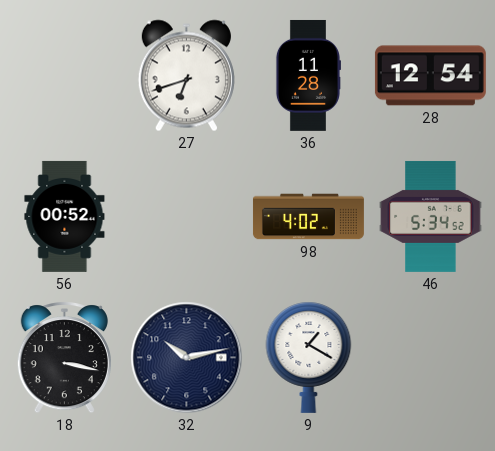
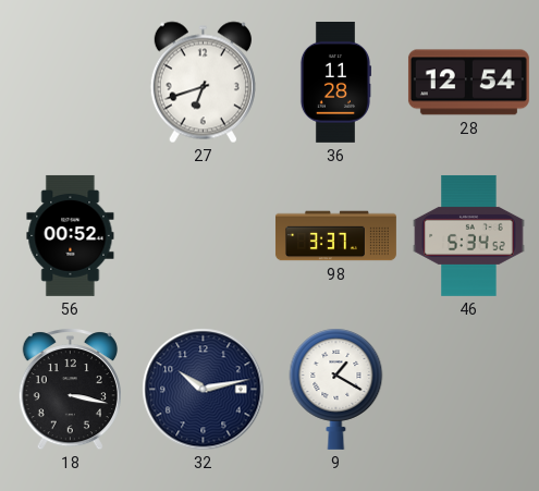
98: 4:02 -> 3:37 (335, 236)
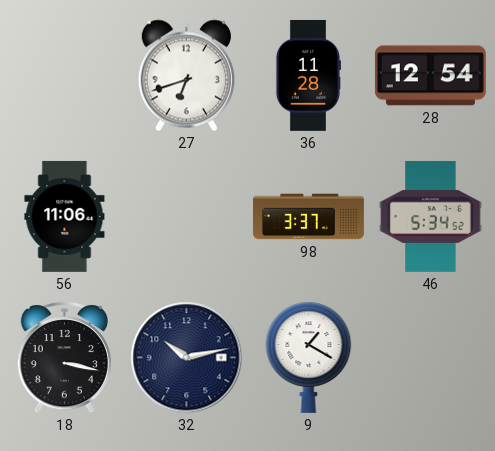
56: 00:52 -> 11:06 (65, 216)
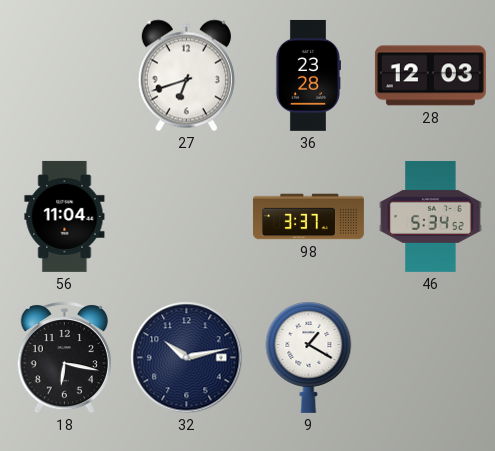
36: 11:28 -> 23:28 (308, 75)
28: 12:54 -> 12:03 (430, 76)
56: 11:06 -> 11:04 (65, 216)
18: 3:17 -> 6:17 (64, 358)
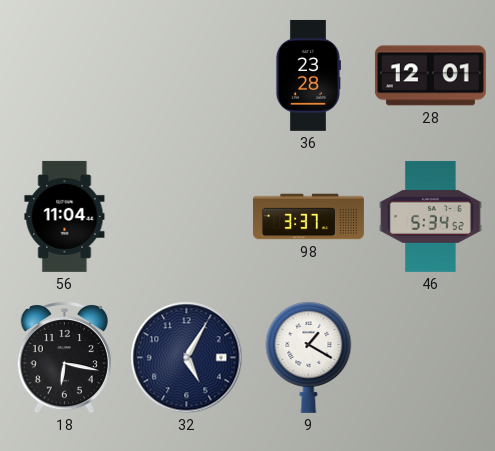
27: 6:42 -> none (186, 76)
28: 12:03 -> 12:01 (430, 76)
32: 10:13 -> 5:05 (187, 358)
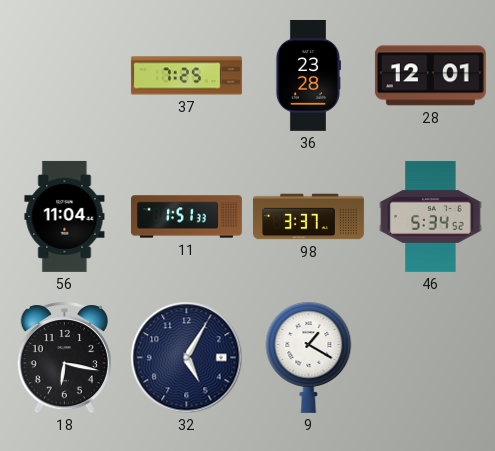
37: none -> 7:25 (186, 76)
11: none -> 1:51 (186, 217)
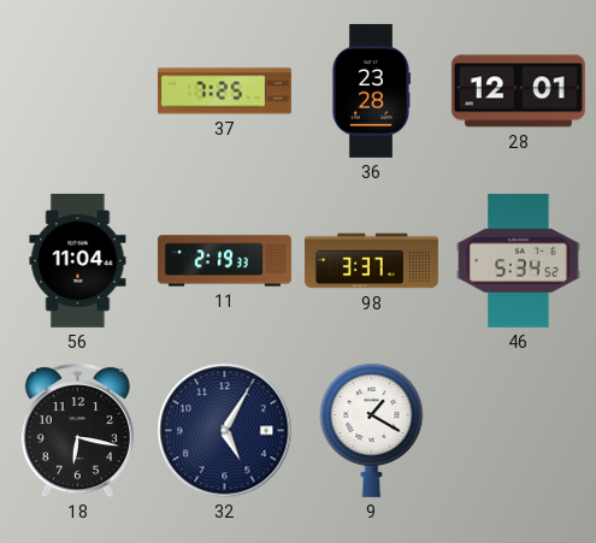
11: 1:51 -> 2:19 (224, 261)
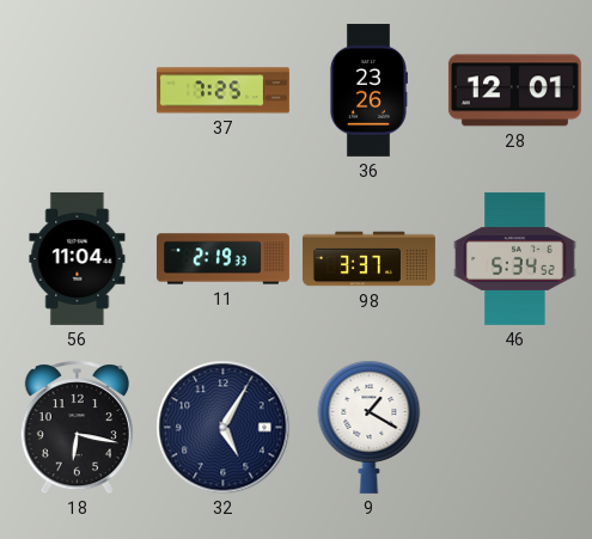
36: 23:28 -> 23:26 (368, 90)
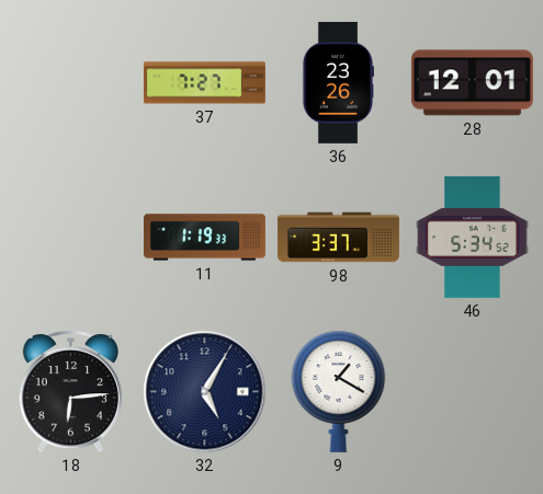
37: 7:25 -> 7:27 (204, 83)
56: 11:04 -> none (78, 258)
11: 2:19 -> 1:19 (204, 238)
18: 6:17 -> 6:14 (70, 392)
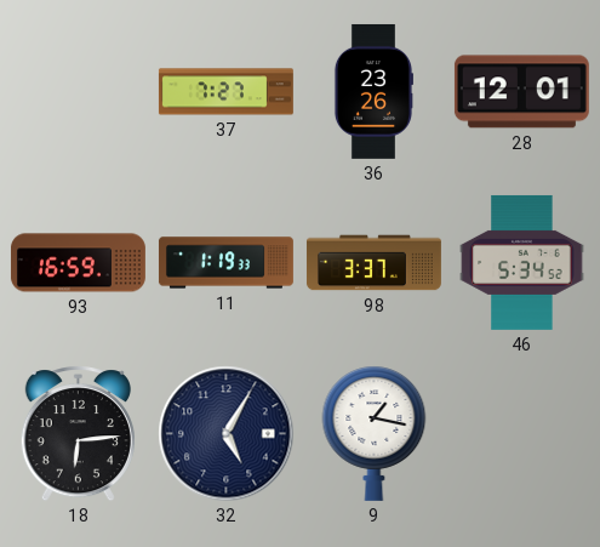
93: none -> 16:59 (78, 263)
9: 1:20 -> 1:17 (375, 433)
